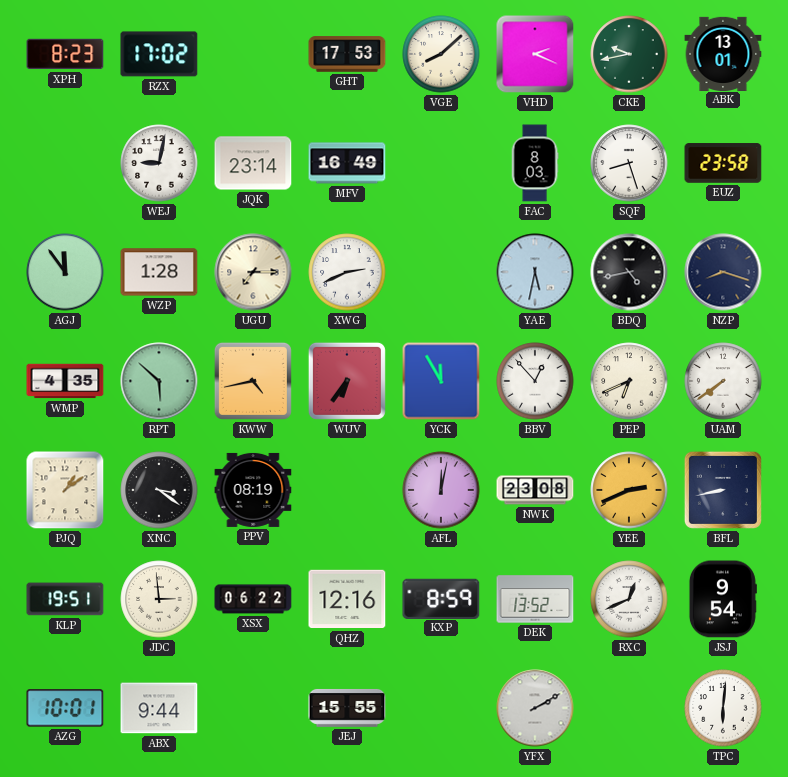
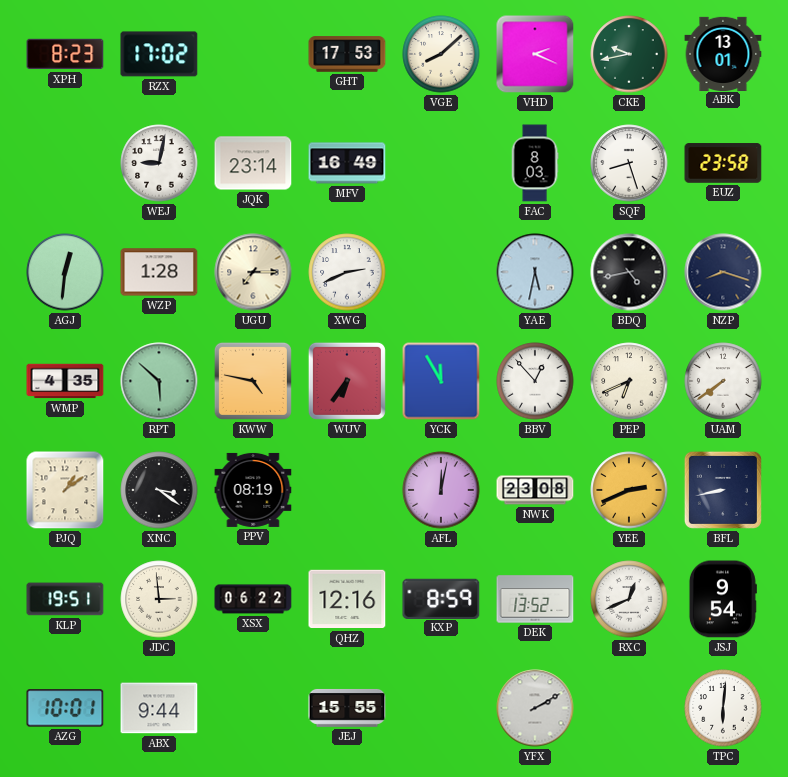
AGJ: 11:54 -> 12:31 (65, 272)
KWW: 4:43 -> 4:47 (253, 381)
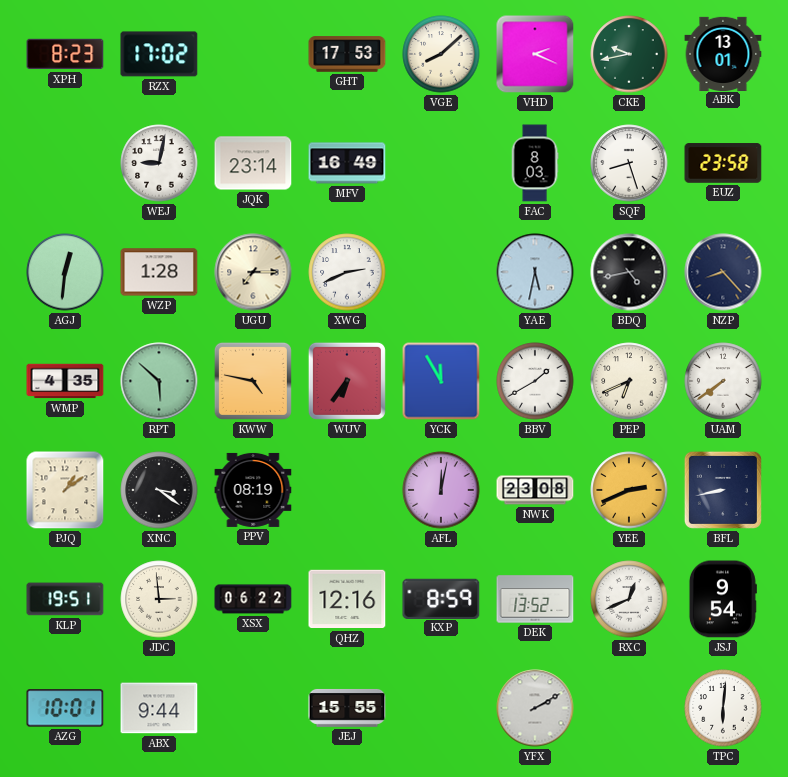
NZP: 8:18 -> 8:23 (723, 272)
BBV: 12:53 -> 1:40 (535, 381)
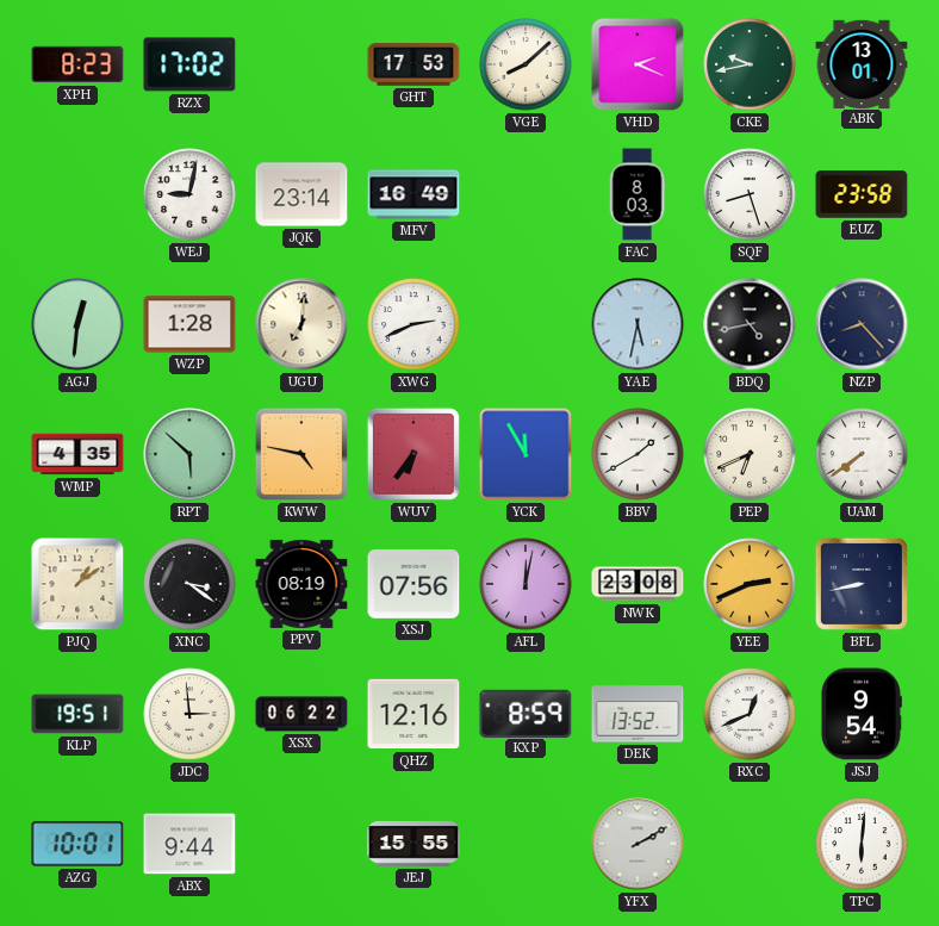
UGU: 7:15 -> 7:01 (301, 324)
XSJ: none -> 07:56 (413, 584)
